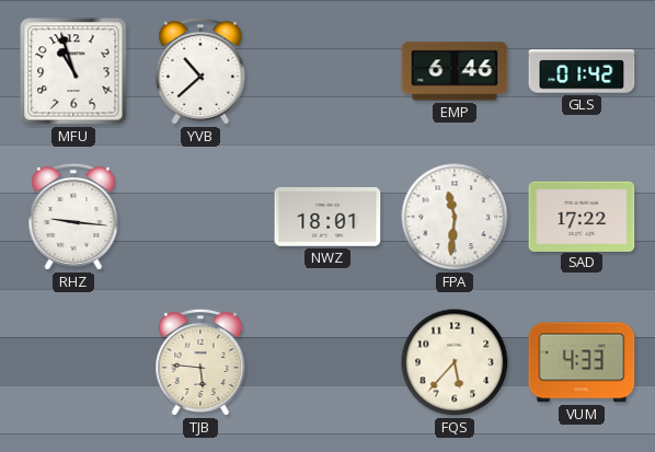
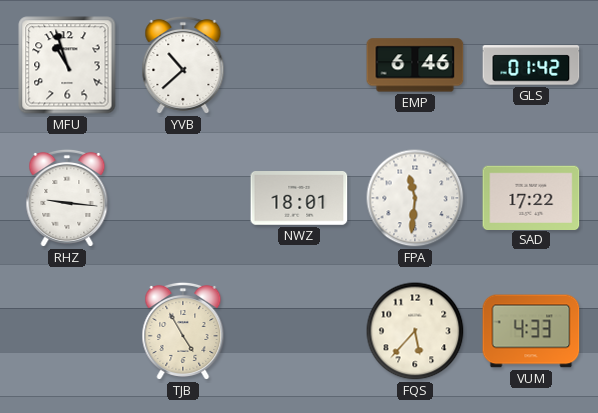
TJB: 5:46 -> 4:55 (183, 331)
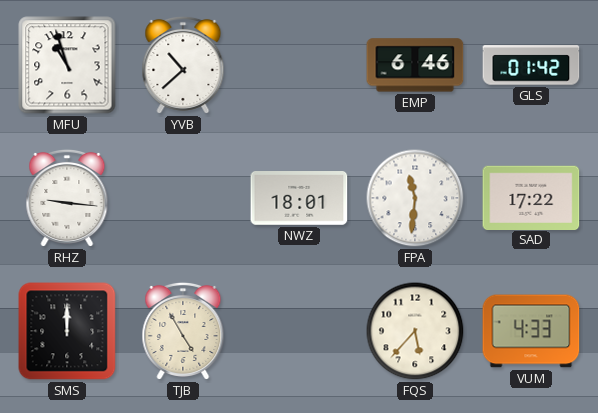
SMS: none -> 12:00 (67, 331)
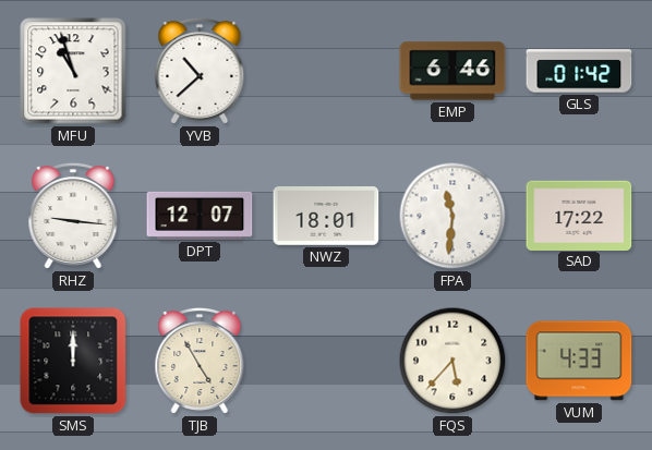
DPT: none -> 12:07 (200, 216)
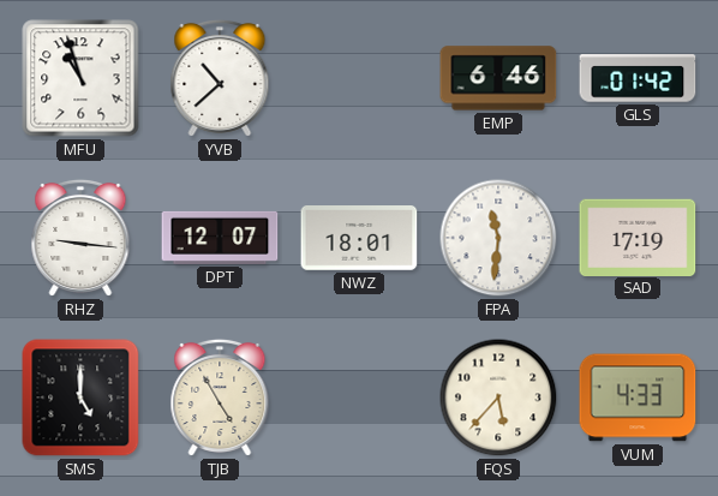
SAD: 17:22 -> 17:19 (638, 237)
SMS: 12:00 -> 5:00 (80, 398)
